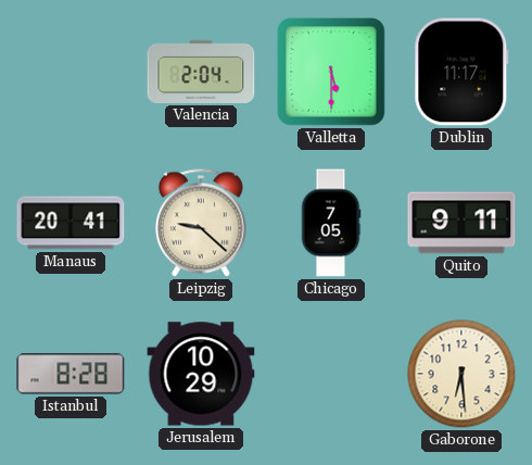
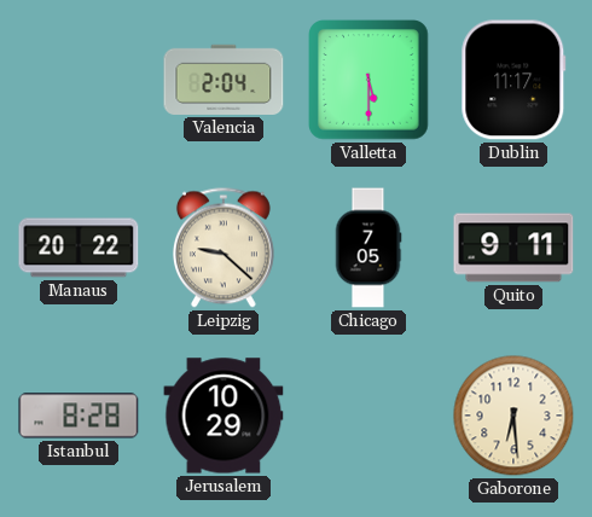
Manaus: 20:41 -> 20:22 (79, 248)
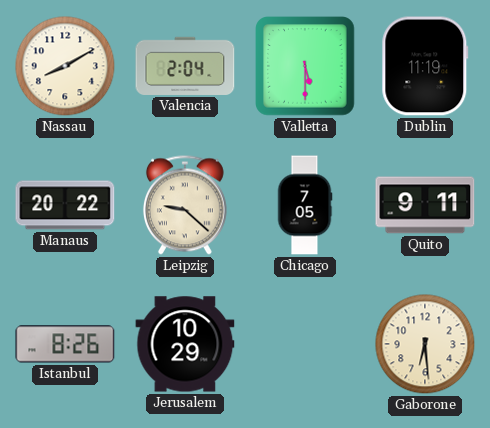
Nassau: none -> 8:10 (65, 66)
Dublin: 11:17 -> 11:19 (425, 66)
Istanbul: 8:28 -> 8:26 (65, 344)
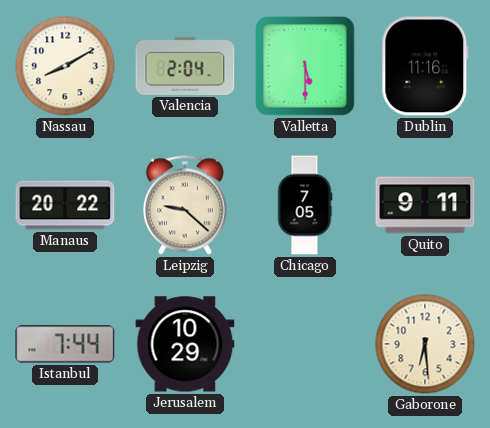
Dublin: 11:19 -> 11:16 (425, 66)
Istanbul: 8:26 -> 7:44 (65, 344)
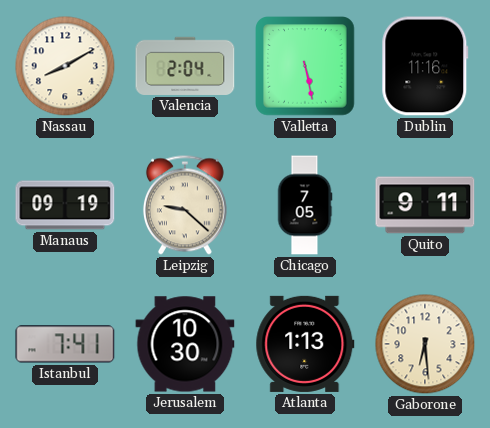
Valletta: 5:30 -> 5:28 (305, 66)
Manaus: 20:22 -> 09:19 (65, 205)
Istanbul: 7:44 -> 7:41 (65, 344)
Jerusalem: 10:29 -> 10:30 (185, 344)
Atlanta: none -> 1:13 (305, 344)
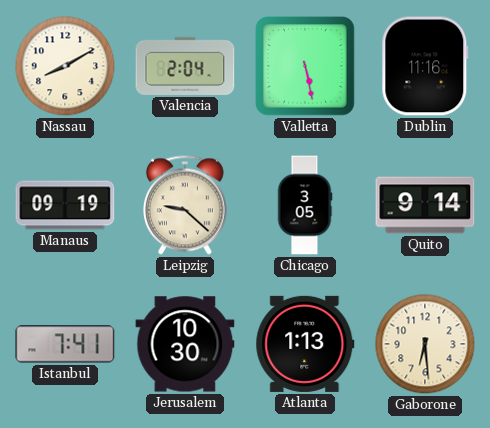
Chicago: 7:05 -> 3:05 (305, 205)
Quito: 9:11 -> 9:14 (425, 205)
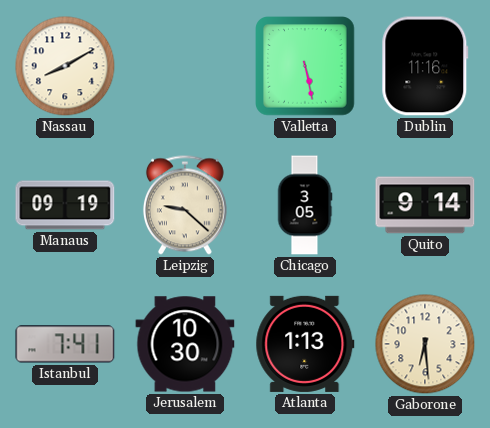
Valencia: 2:04 -> none (185, 66)
